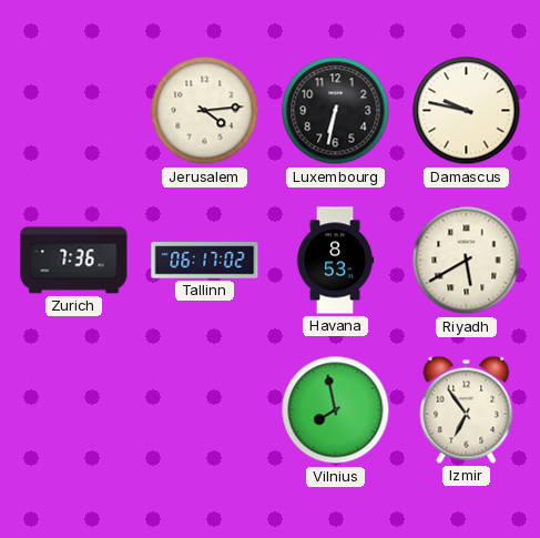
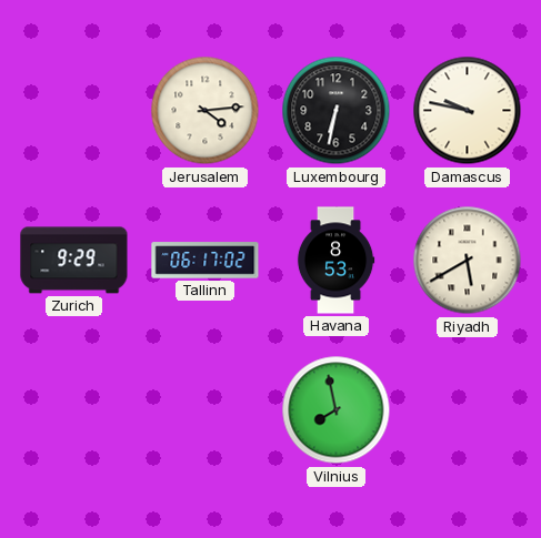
Zurich: 7:36 -> 9:29 (74, 261)
Izmir: 6:54 -> none (467, 409)
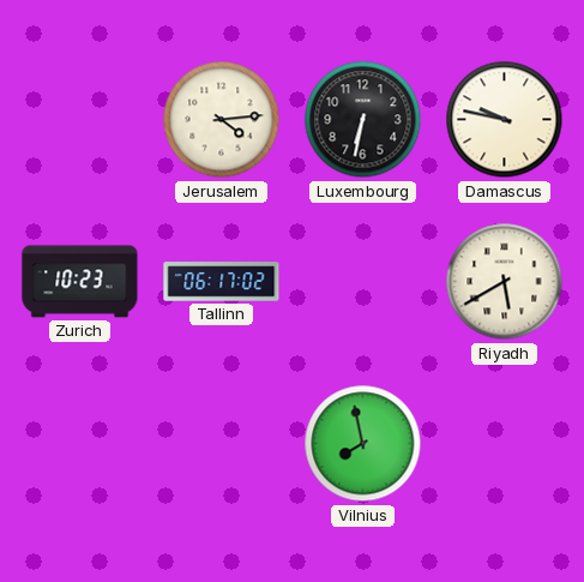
Zurich: 9:29 -> 10:23 (80, 282)
Havana: 8:53 -> none (335, 261)
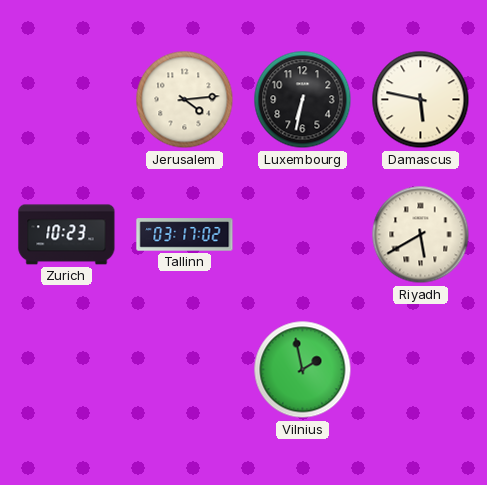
Damascus: 9:47 -> 5:47 (421, 100)
Tallinn: 06:17 -> 03:17 (185, 235)
Vilnius: 7:58 -> 1:58 (303, 370)
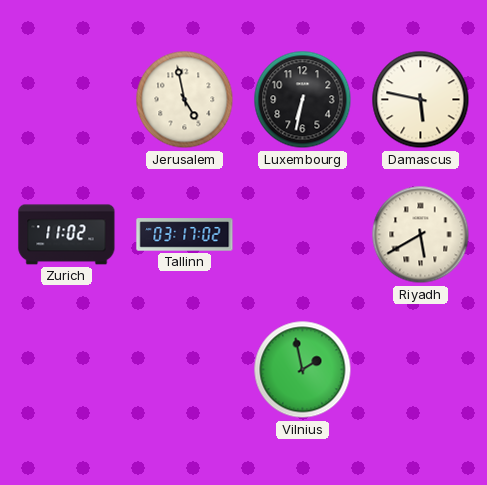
Jerusalem: 4:14 -> 4:58 (185, 100)
Zurich: 10:23 -> 11:02 (67, 235)
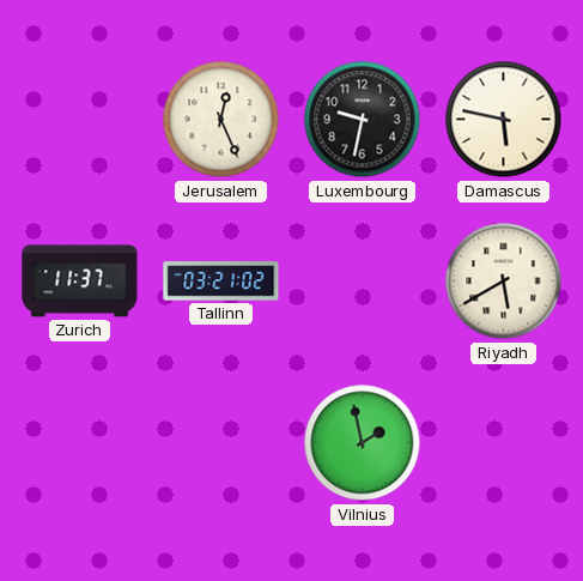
Jerusalem: 4:58 -> 12:26 (221, 120)
Luxembourg: 6:32 -> 9:32 (363, 120)
Zurich: 11:02 -> 11:37 (80, 282)
Tallinn: 03:17 -> 03:21 (221, 282)
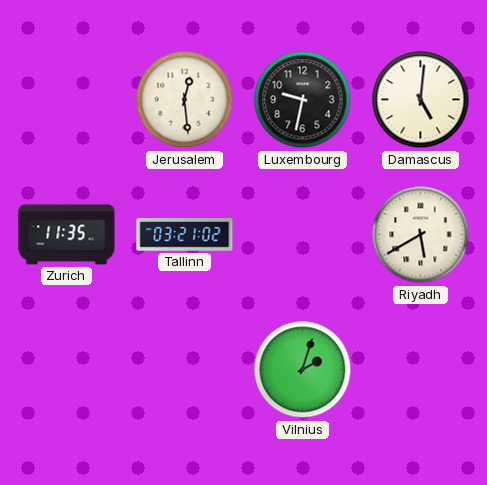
Jerusalem: 12:26 -> 12:29 (185, 100)
Damascus: 5:47 -> 5:01 (421, 100)
Zurich: 11:37 -> 11:35 (67, 235)
Vilnius: 1:58 -> 2:03 (303, 370)
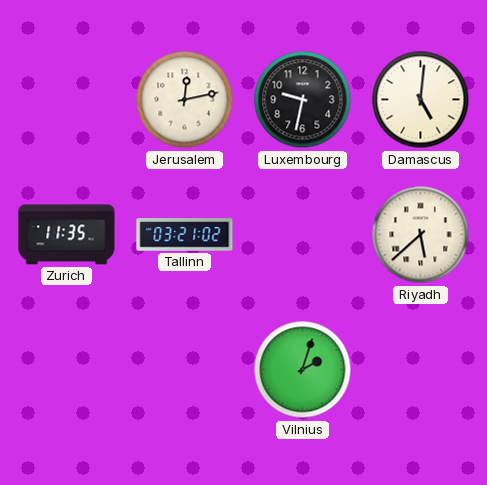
Jerusalem: 12:29 -> 12:13 (185, 100)
Riyadh: 5:40 -> 5:38 (421, 235)
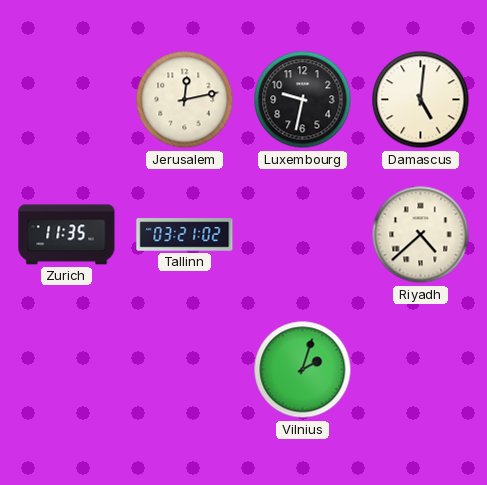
Riyadh: 5:38 -> 4:38 (421, 235)
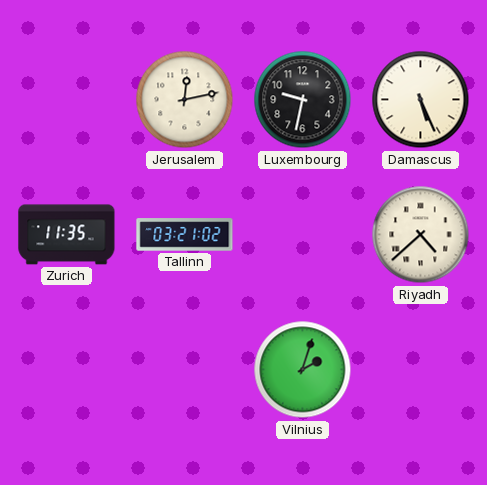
Damascus: 5:01 -> 5:26 (421, 100)
